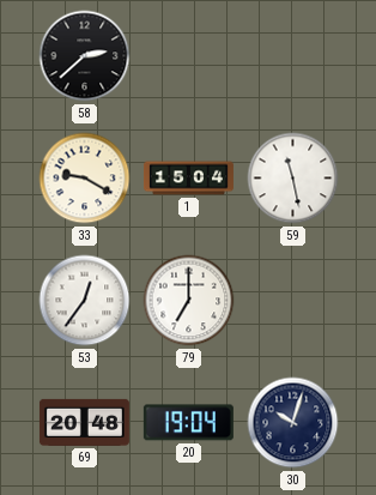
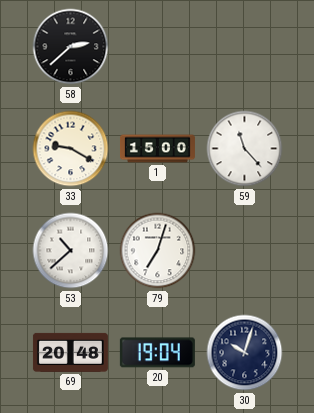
1: 15:04 -> 15:00 (157, 149)
59: 11:28 -> 11:23 (245, 149)
53: 12:36 -> 10:38 (71, 251)
79: 7:00 -> 7:03 (158, 251)
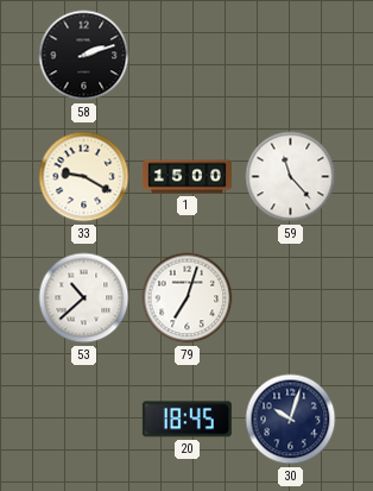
58: 2:38 -> 2:12 (84, 56)
69: 20:48 -> none (70, 352)
20: 19:04 -> 18:45 (186, 420)
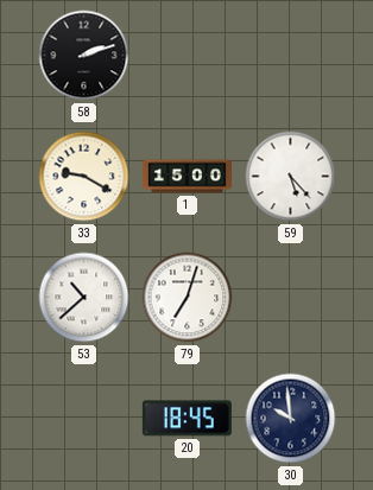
59: 11:23 -> 5:23 (291, 177)
30: 10:03 -> 9:59 (291, 419)
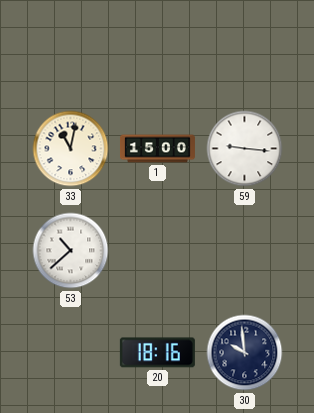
58: 2:12 -> none (84, 56)
33: 9:20 -> 11:02 (71, 149)
59: 5:23 -> 9:16 (245, 149)
79: 7:03 -> none (188, 298)
20: 18:45 -> 18:16 (157, 353)
